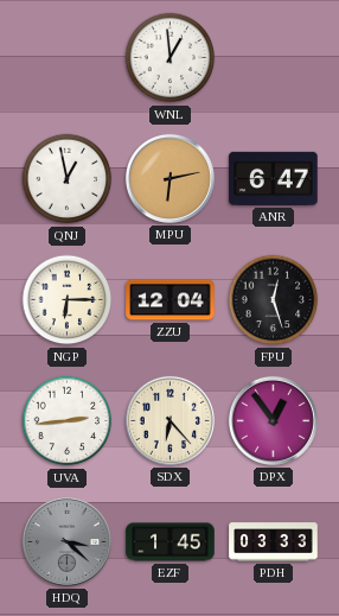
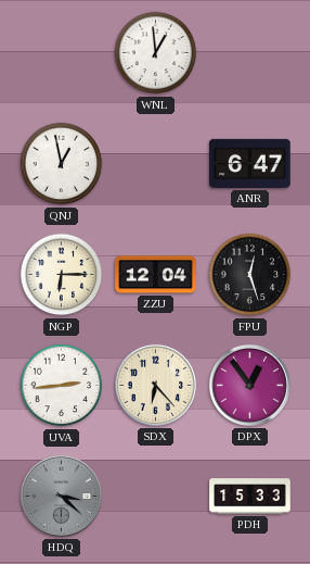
MPU: 6:13 -> none (170, 178)
EZF: 1:45 -> none (171, 542)
PDH: 03:33 -> 15:33 (250, 497)
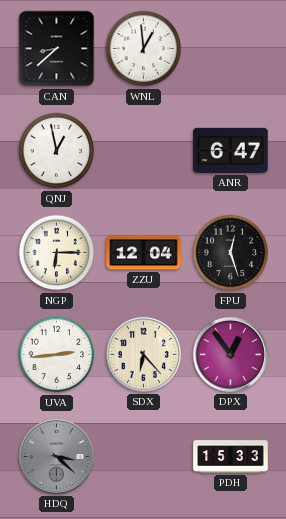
CAN: none -> 8:38 (57, 49)
